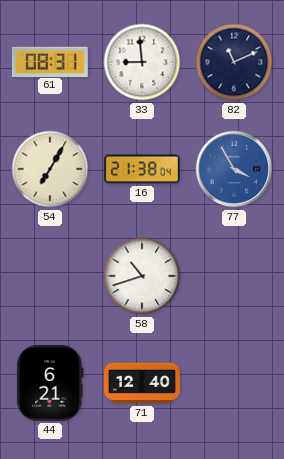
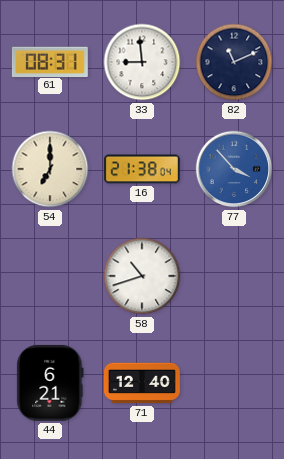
54: 7:05 -> 7:00 (50, 169)
77: 3:55 -> 3:53 (234, 169)
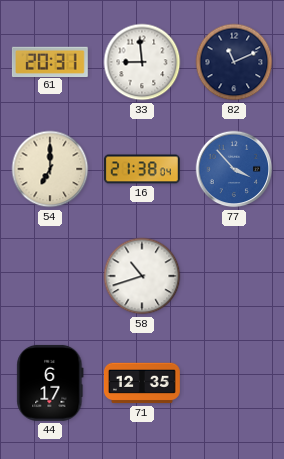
61: 08:31 -> 20:31 (50, 61)
44: 6:21 -> 6:17 (50, 383)
71: 12:40 -> 12:35 (142, 383)
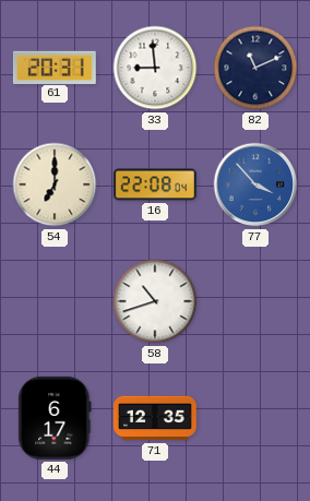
16: 21:38 -> 22:08 (155, 184)
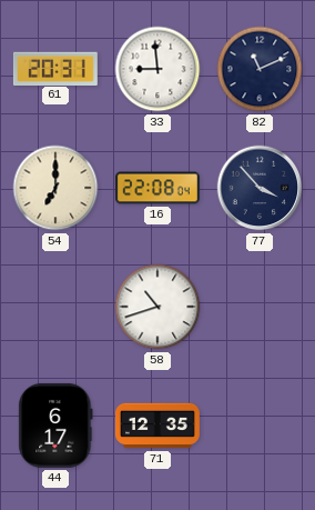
77 dial: blue -> navy (260, 188)
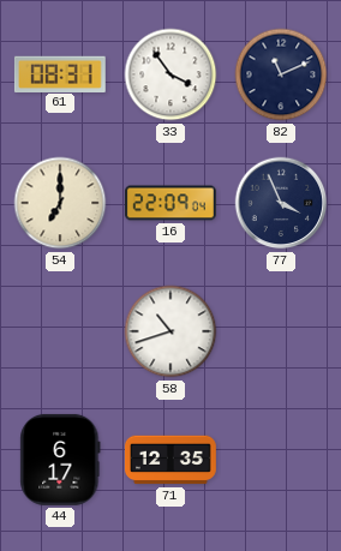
61: 20:31 -> 08:31 (60, 73)
33: 8:59 -> 3:54 (170, 74)
16: 22:08 -> 22:09 (170, 203)
77: 3:53 -> 3:56 (281, 203)
